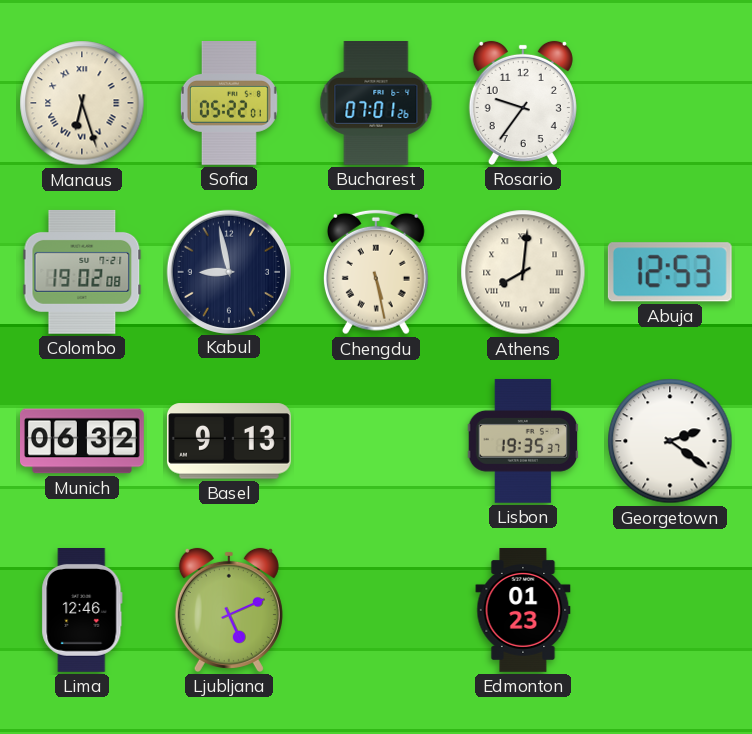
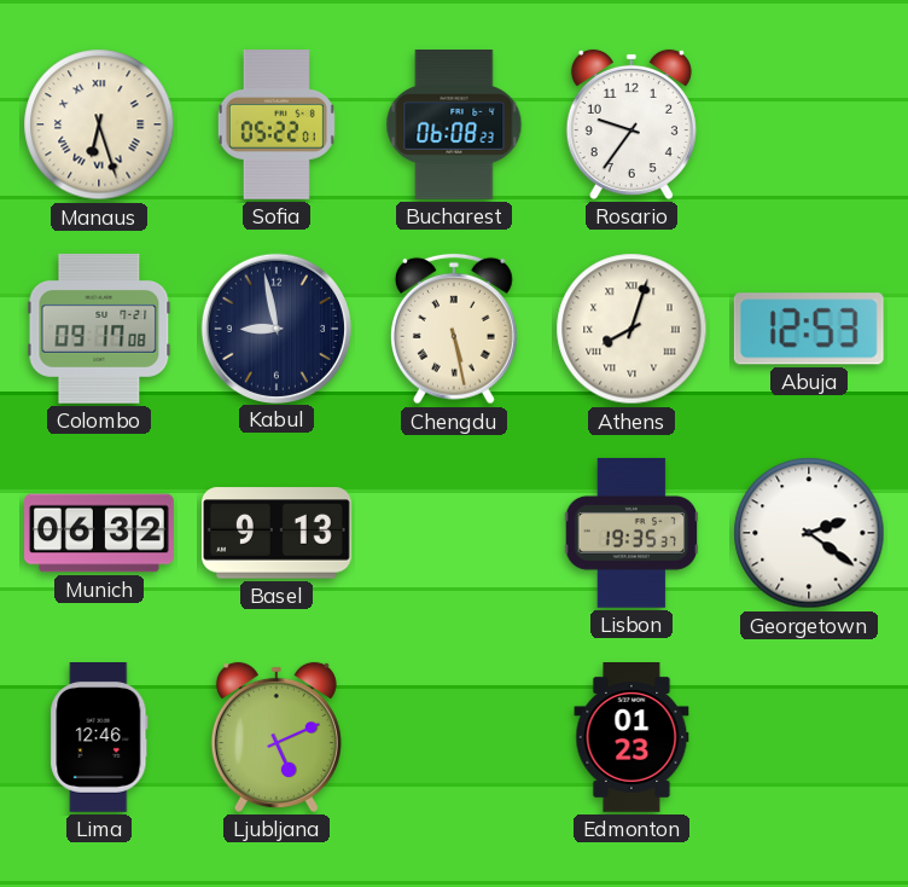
Bucharest: 07:01 -> 06:08 (454, 126)
Colombo: 19:02 -> 09:17 (99, 329)
Athens: 8:01 -> 8:03 (631, 329)
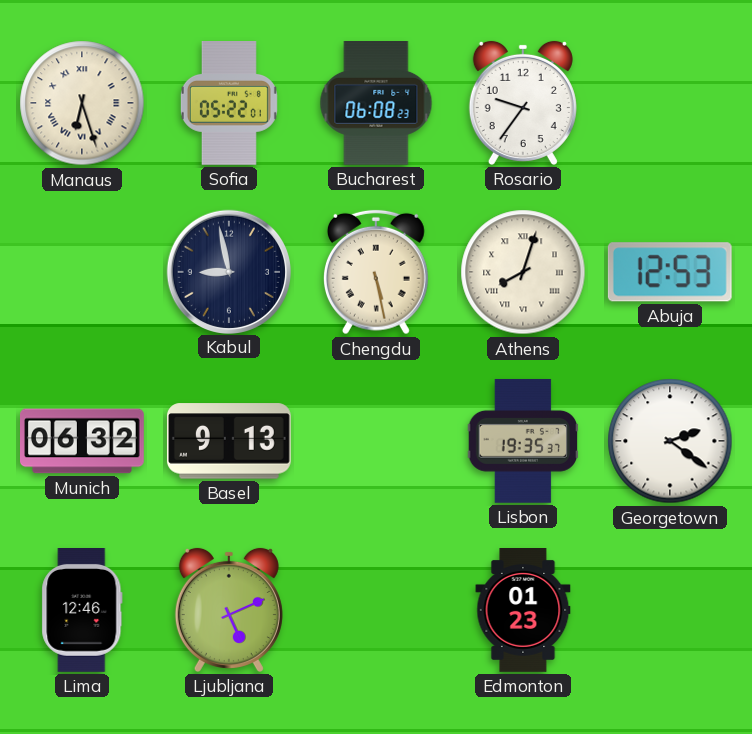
Colombo: 09:17 -> none (99, 329)
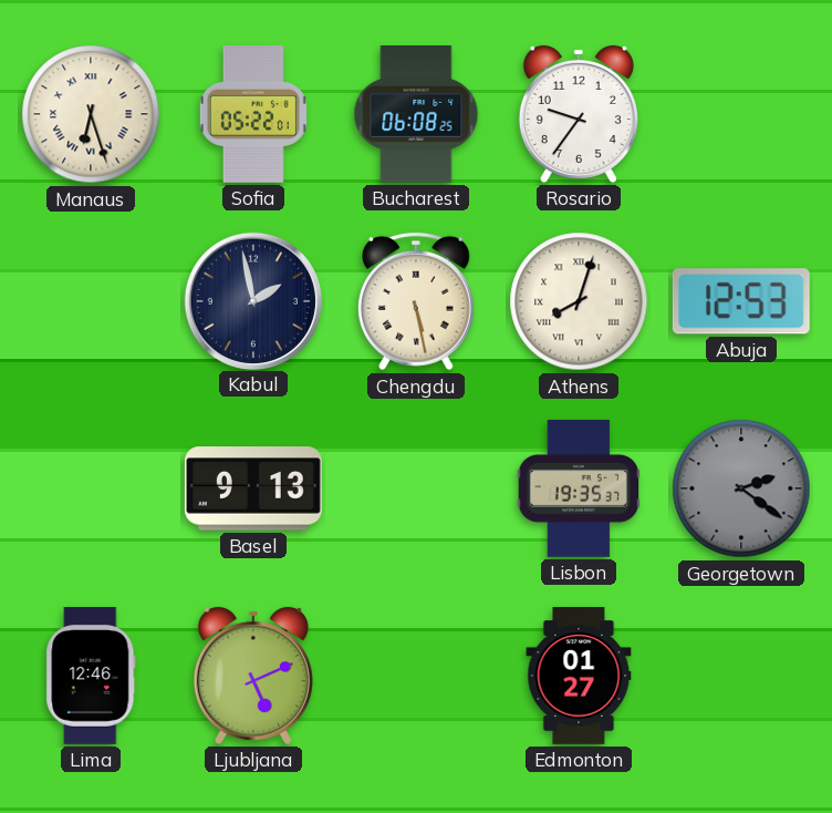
Bucharest: 06:08:23 -> 06:08:25 (416, 115)
Kabul: 8:58 -> 1:58 (252, 300)
Munich: 06:32 -> none (83, 441)
Georgetown dial: white -> grey (741, 488)
Edmonton: 01:23 -> 01:27 (579, 677)
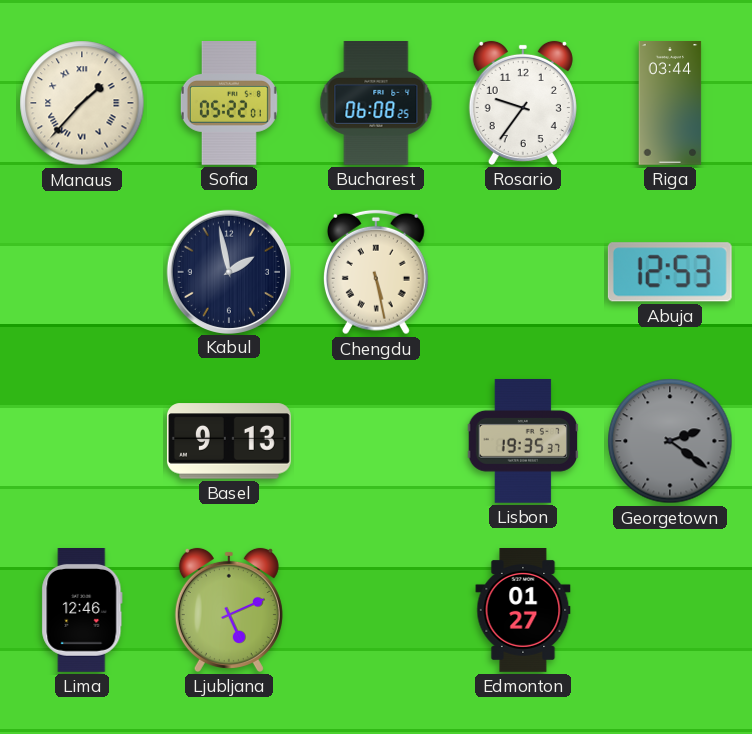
Manaus: 6:27 -> 1:37 (82, 103)
Riga: none -> 03:44 (670, 104)
Athens: 8:03 -> none (579, 301)
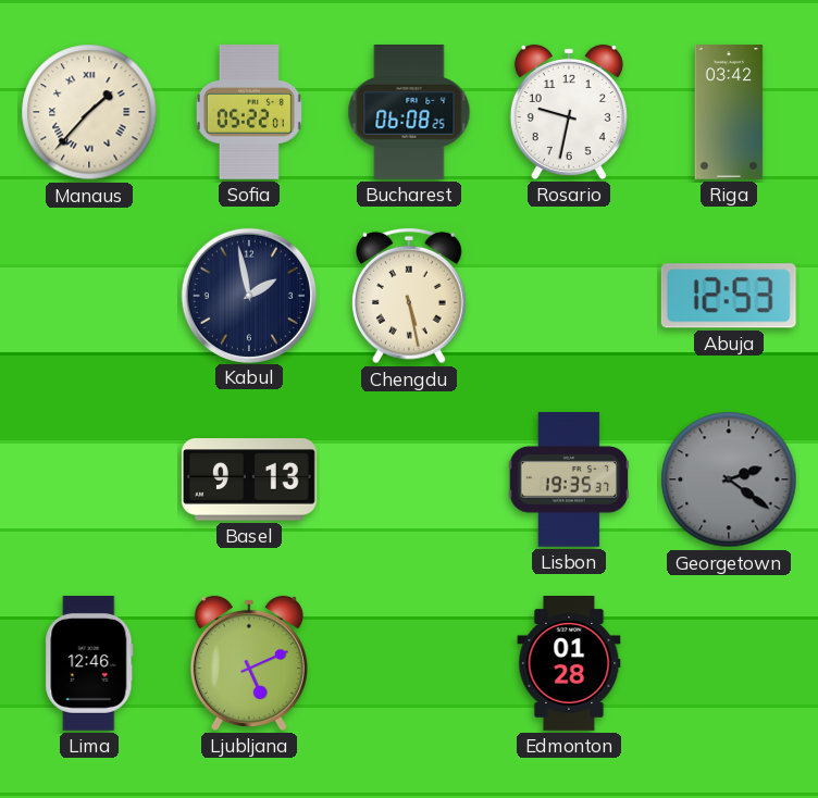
Rosario: 9:36 -> 9:32 (569, 112)
Riga: 03:44 -> 03:42 (729, 113)
Edmonton: 01:27 -> 01:28 (569, 664)
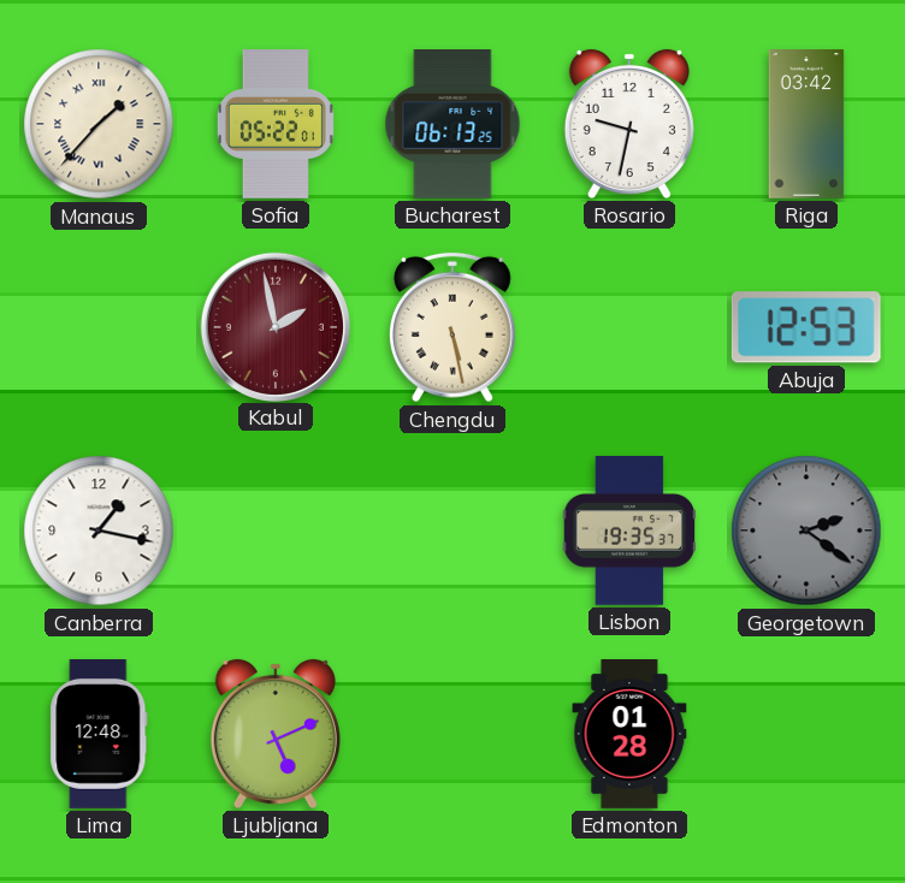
Bucharest: 06:08 -> 06:13 (452, 125)
Kabul dial: navy -> burgundy (274, 326)
Canberra: none -> 1:17 (99, 531)
Basel: 9:13 -> none (249, 479)
Lima: 12:46 -> 12:48 (99, 735)
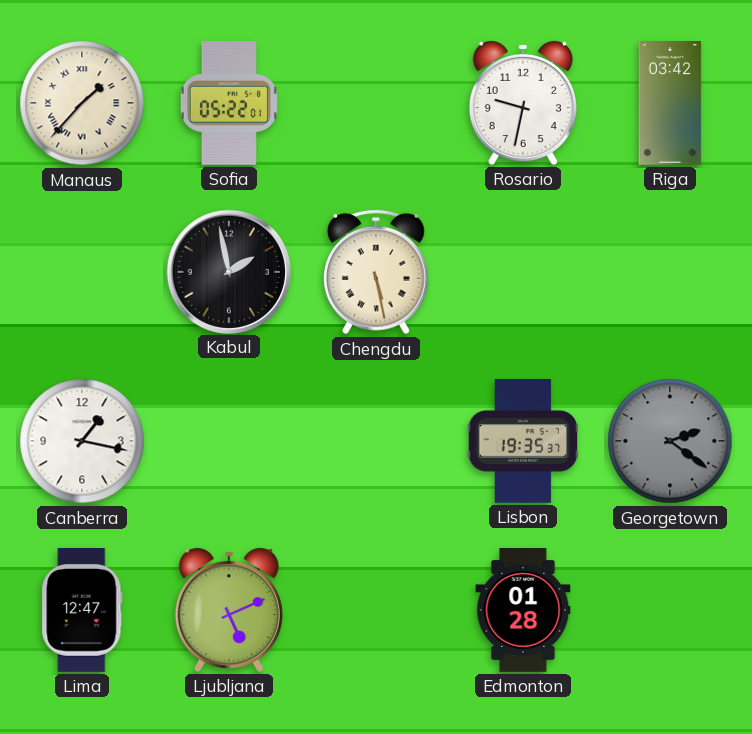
Bucharest: 06:13 -> none (452, 125)
Kabul dial: burgundy -> black (228, 271)
Abuja: 12:53 -> none (806, 327)
Lima: 12:48 -> 12:47 (82, 611)
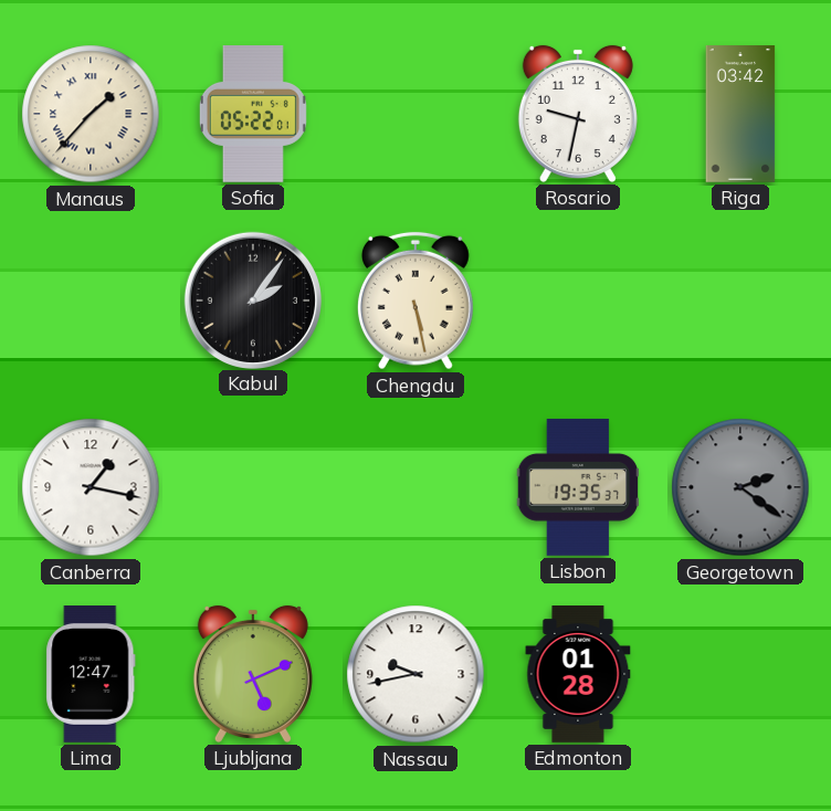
Kabul: 1:58 -> 2:06 (252, 299)
Nassau: none -> 9:43 (415, 674)
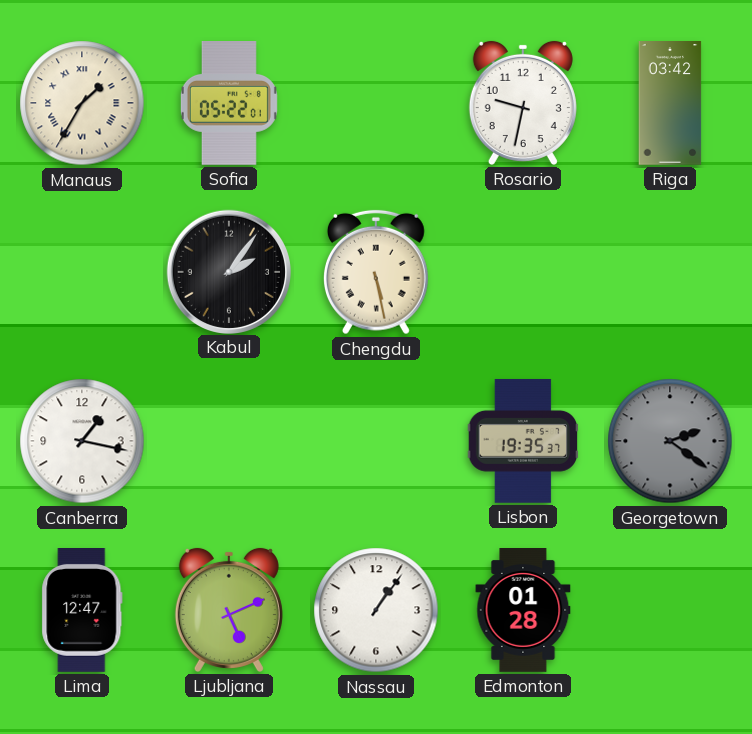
Manaus: 1:37 -> 1:35 (82, 103)
Nassau: 9:43 -> 1:06 (376, 610)
